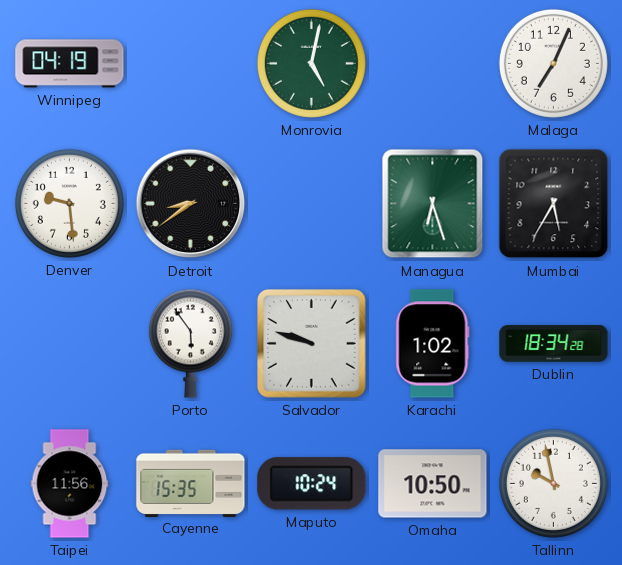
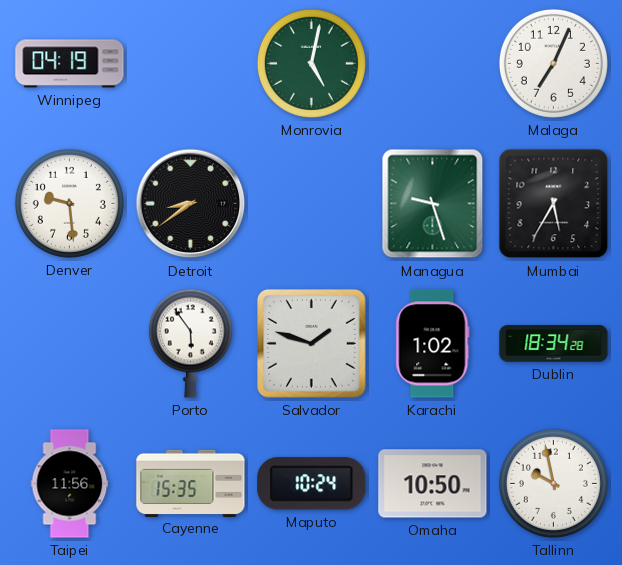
Managua: 6:27 -> 9:27 (433, 204)
Salvador: 9:48 -> 1:48 (312, 344)
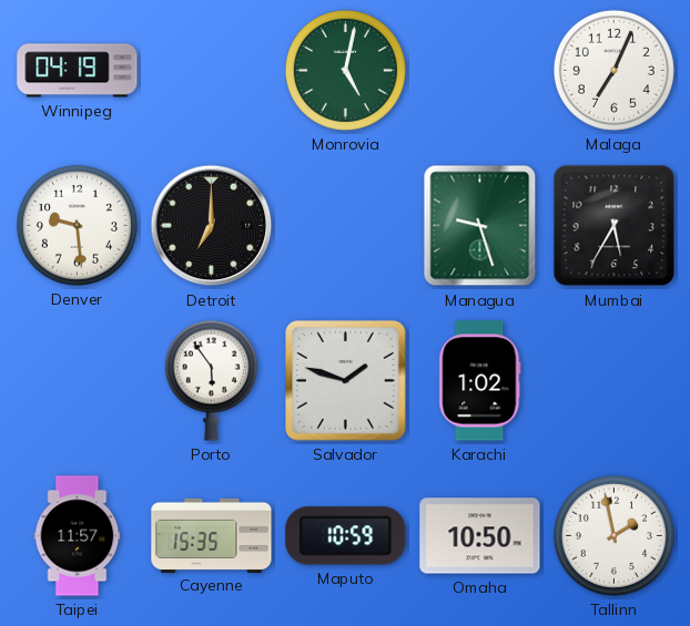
Detroit: 8:39 -> 7:00 (212, 226)
Dublin: 18:34 -> none (554, 344)
Taipei: 11:56 -> 11:57 (78, 536)
Maputo: 10:24 -> 10:59 (346, 536)
Tallinn: 9:58 -> 1:58 (613, 535)
